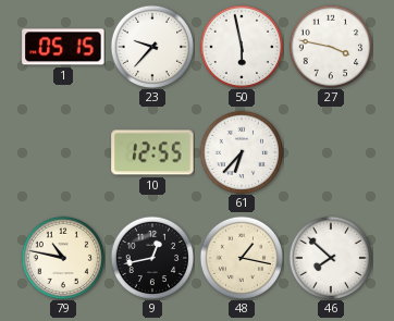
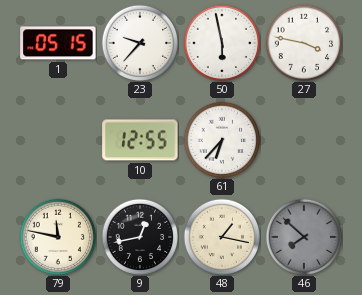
79: 10:47 -> 11:47 (58, 237)
46 dial: white -> grey (304, 237)
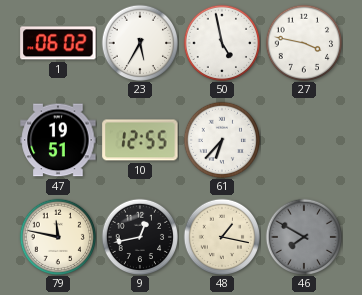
1: 05:15 -> 06:02 (58, 43)
23: 9:37 -> 5:35 (140, 43)
50: 5:58 -> 4:58 (222, 43)
47: none -> 19:51 (58, 140)
46: 7:52 -> 7:50 (304, 237)
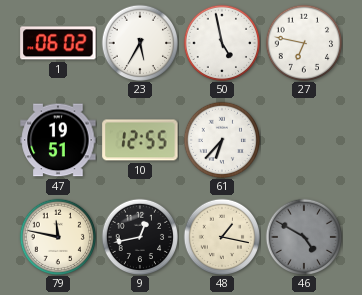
27: 3:47 -> 6:47 (304, 43)
46: 7:50 -> 4:50 (304, 237)
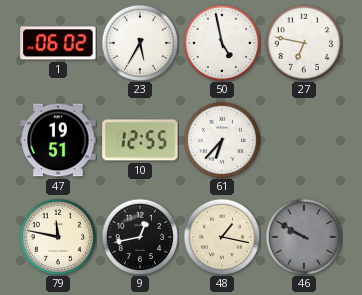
46: 4:50 -> 9:50 (304, 237)
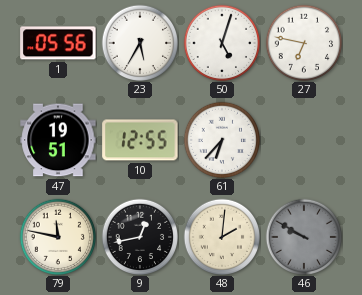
1: 06:02 -> 05:56 (58, 43)
50: 4:58 -> 5:03 (222, 43)
48: 1:17 -> 2:01 (222, 237)
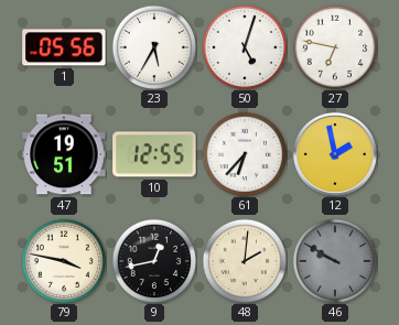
12: none -> 1:58 (335, 154)
79: 11:47 -> 3:47 (64, 261)
